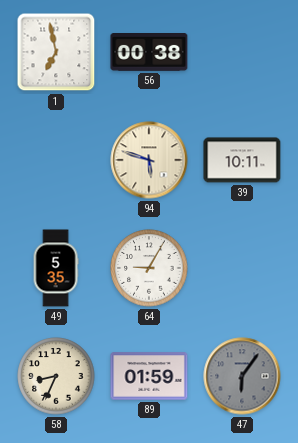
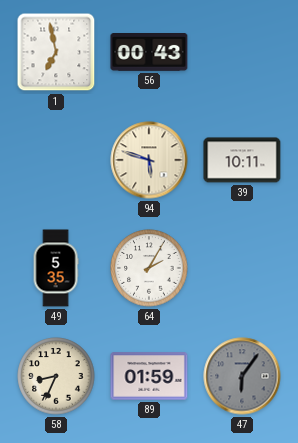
56: 00:38 -> 00:43 (149, 53)
64: 9:05 -> 2:05 (149, 268)
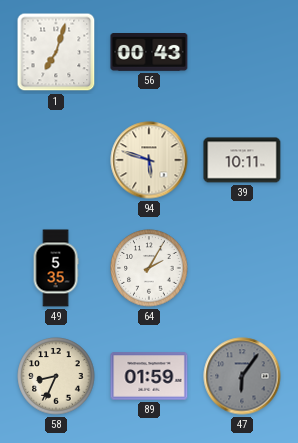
1: 6:58 -> 7:03 (56, 52)
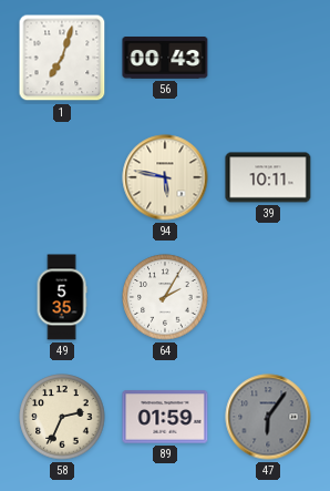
94: 5:48 -> 5:47 (165, 177)
58: 8:34 -> 2:34 (62, 417)
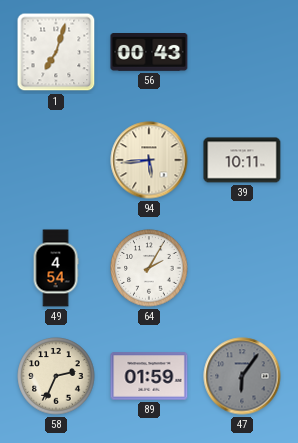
94: 5:47 -> 5:44 (149, 160)
49: 5:35 -> 4:54 (56, 268)
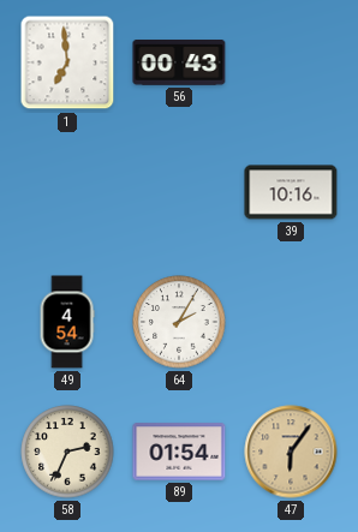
1: 7:03 -> 6:59 (67, 62)
94: 5:44 -> none (149, 160)
39: 10:11 -> 10:16 (291, 192)
89: 01:59 -> 01:54 (179, 452)
47 dial: grey -> champagne (291, 452)
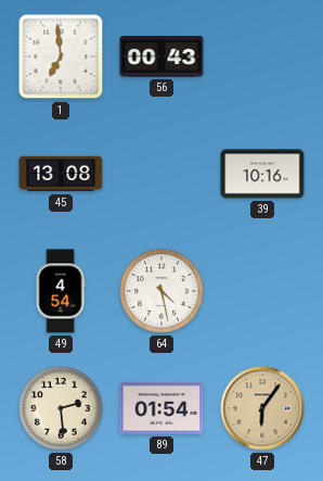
45: none -> 13:08 (61, 174)
64: 2:05 -> 4:28 (161, 291)
58: 2:34 -> 2:29 (61, 408)
